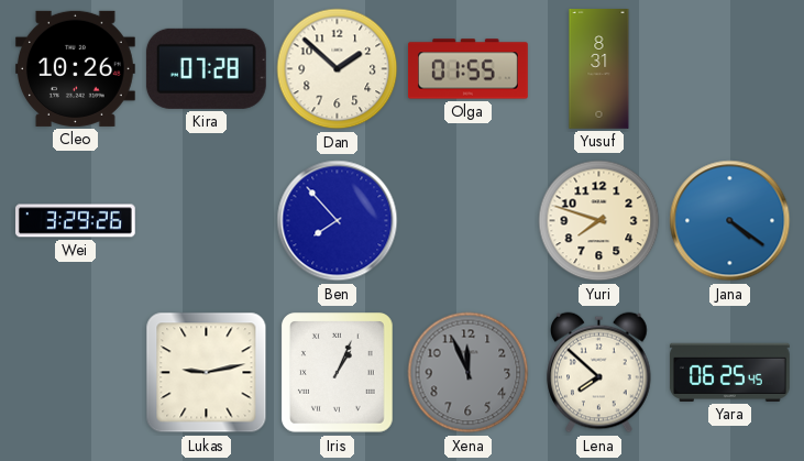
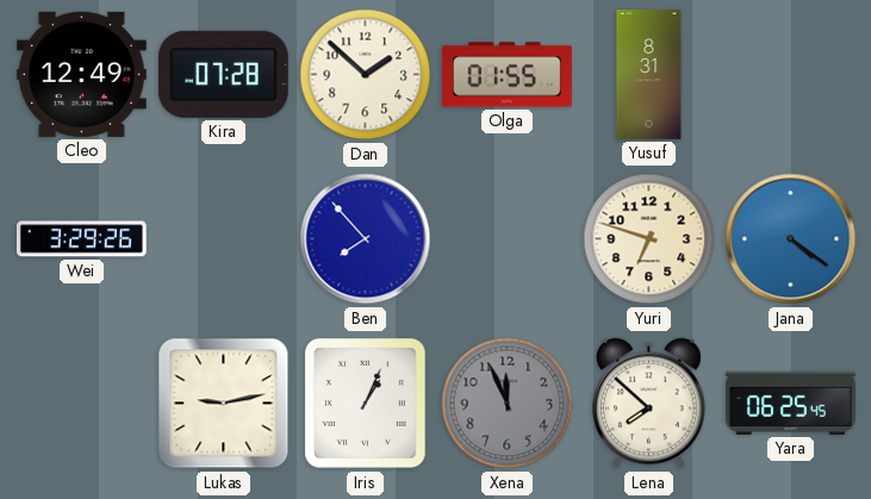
Cleo: 10:26 -> 12:49 (81, 74)
Yuri: 7:48 -> 6:48 (649, 239)
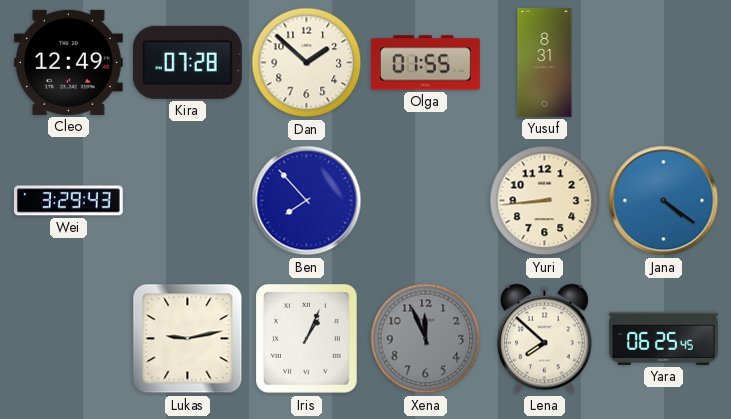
Wei: 3:29:26 -> 3:29:43 (68, 201)
Yuri: 6:48 -> 8:44 (545, 201)
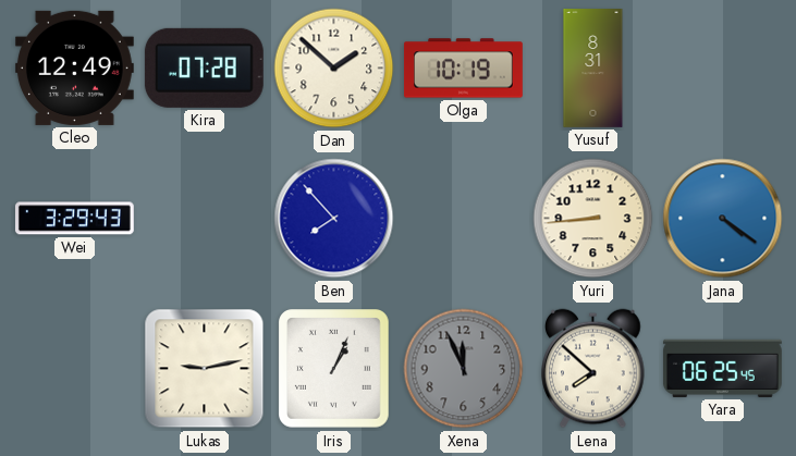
Olga: 01:55 -> 10:19 (464, 69)
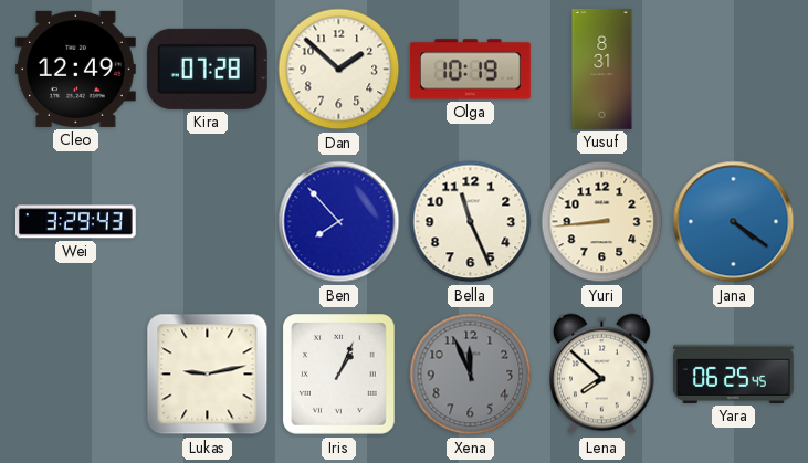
Bella: none -> 11:26 (471, 222)
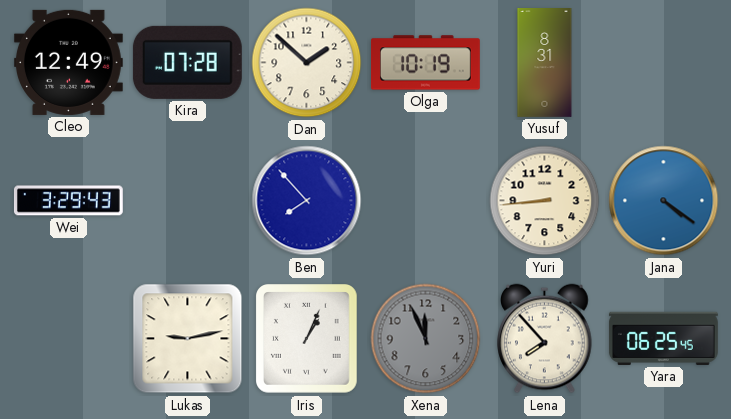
Bella: 11:26 -> none (471, 222)
Lena: 7:52 -> 7:53 (545, 339)
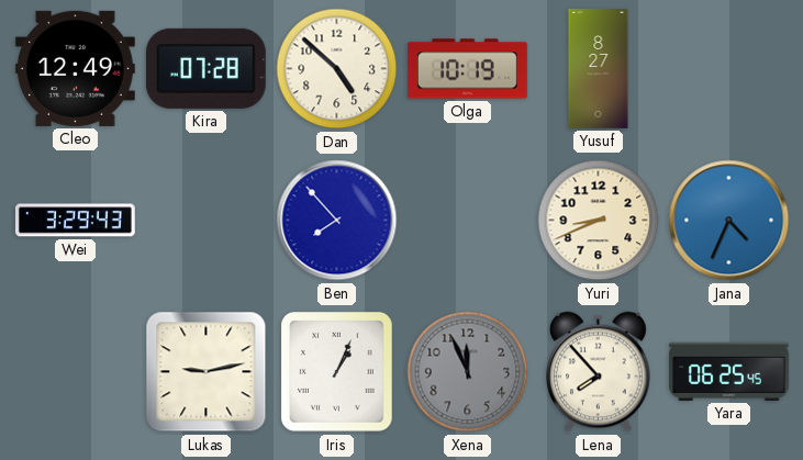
Dan: 1:52 -> 4:52 (337, 69)
Yusuf: 8:31 -> 8:27 (599, 69)
Yuri: 8:44 -> 8:41 (599, 221)
Jana: 4:21 -> 4:34 (729, 221)
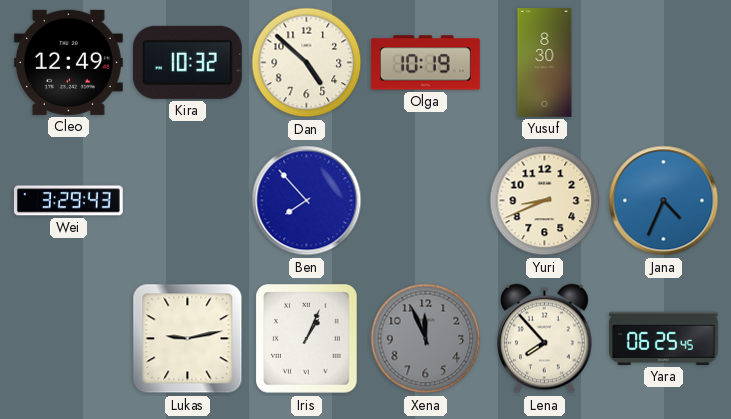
Kira: 07:28 -> 10:32 (187, 62)
Yusuf: 8:27 -> 8:30 (545, 63)
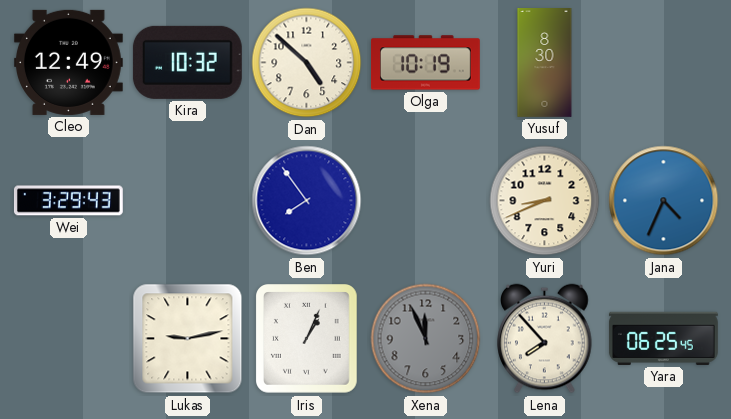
Ben: 7:53 -> 7:54 (307, 201)
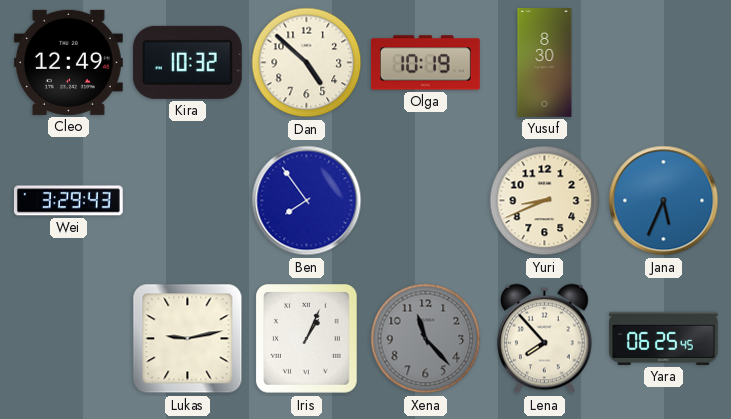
Jana: 4:34 -> 5:34 (664, 201)
Xena: 11:56 -> 11:23 (426, 339)
